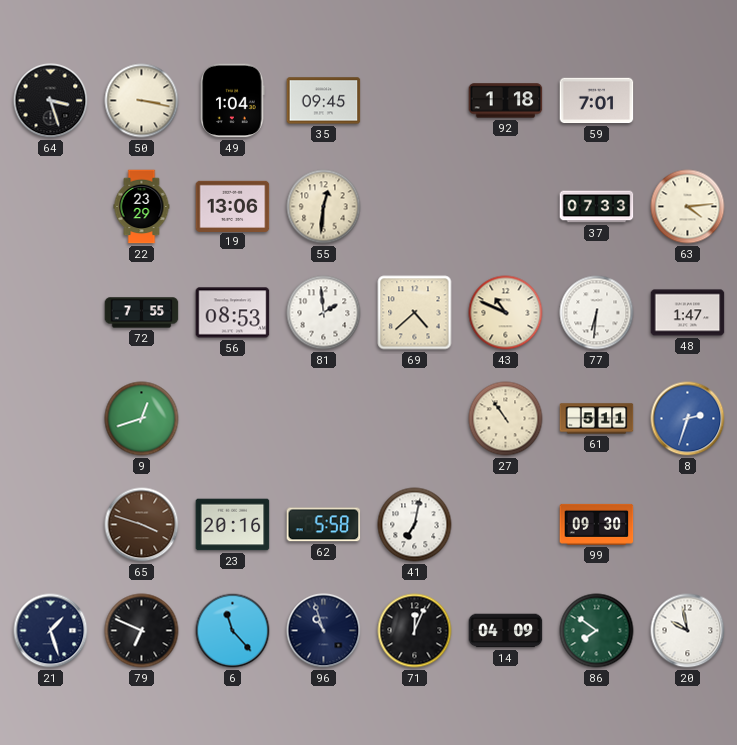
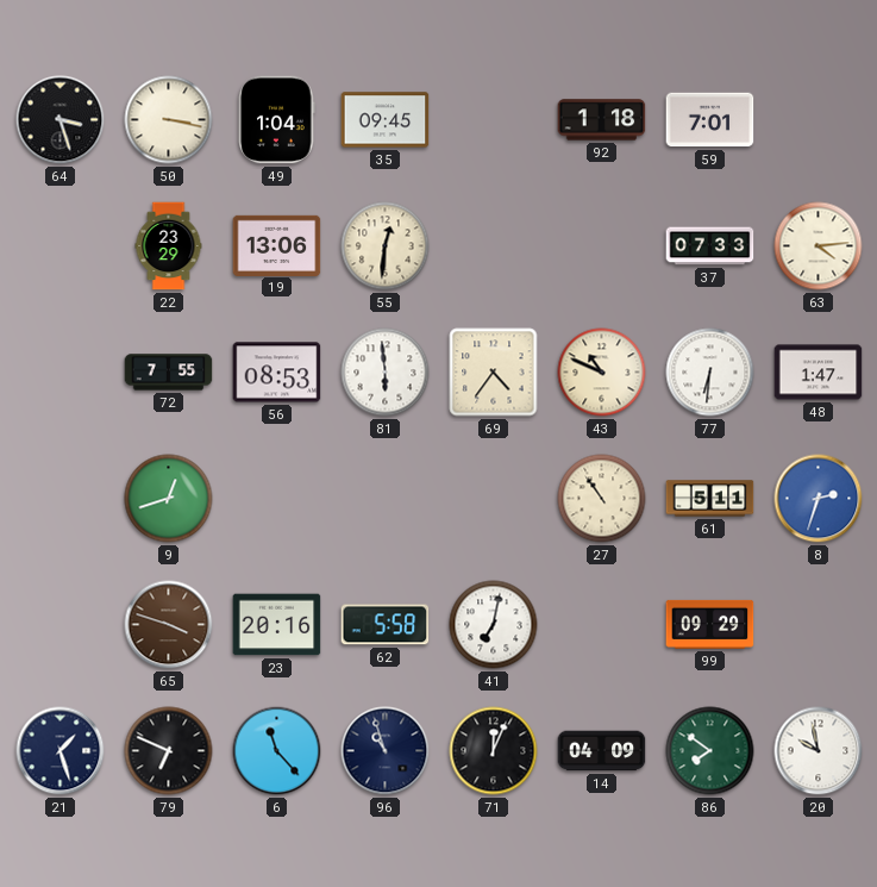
81: 1:59 -> 5:59 (386, 373)
69: 4:38 -> 4:36 (494, 373)
99: 09:30 -> 09:29 (710, 624)
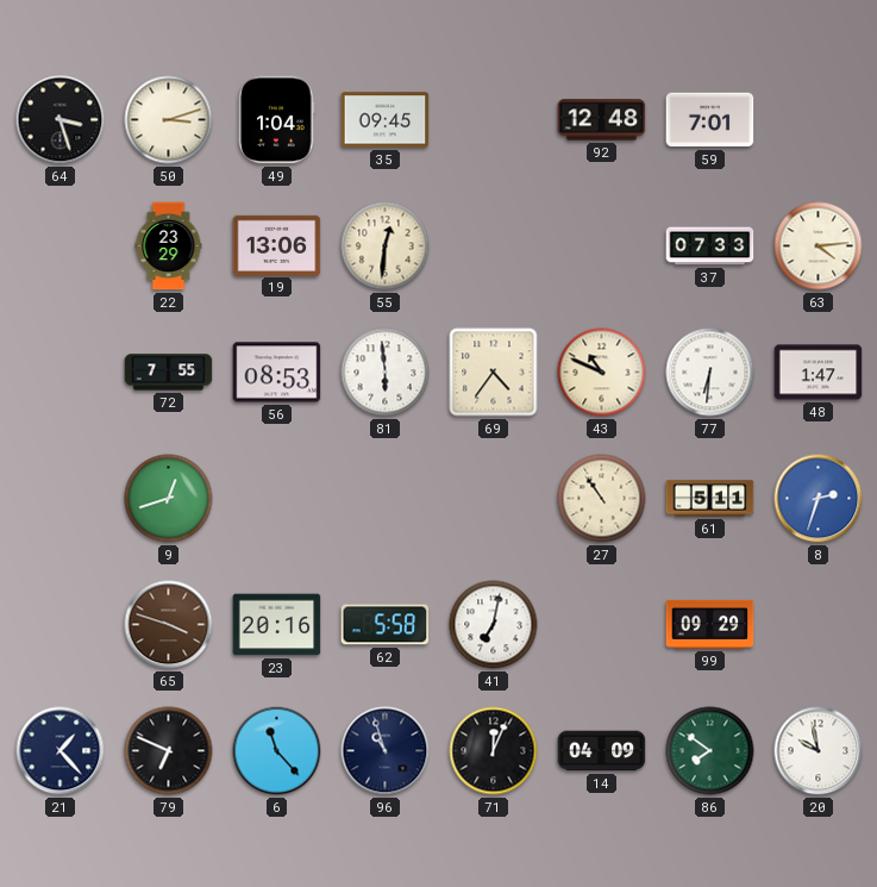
50: 3:17 -> 3:12 (169, 120)
92: 1:18 -> 12:48 (602, 120)
21: 1:27 -> 1:23 (61, 751)
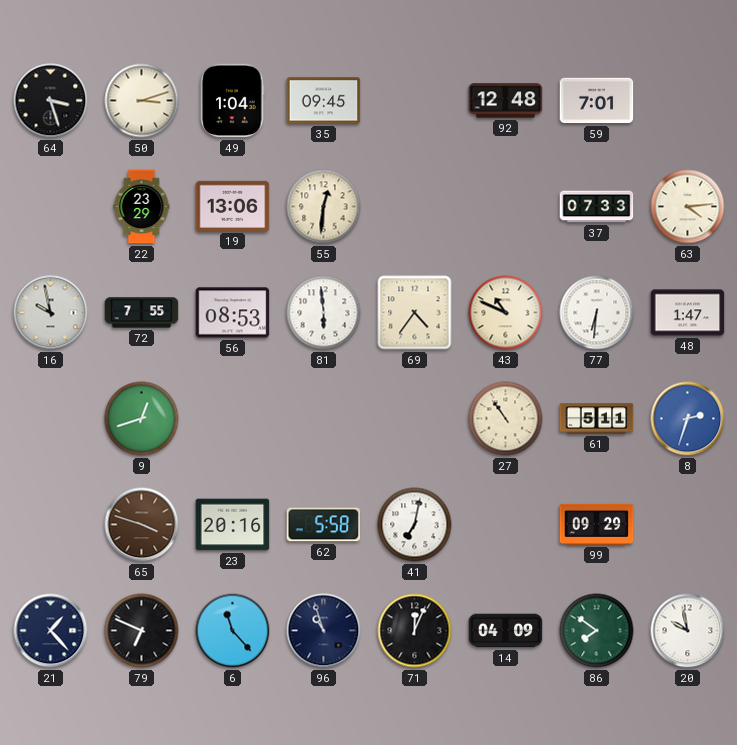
16: none -> 9:58 (51, 313)
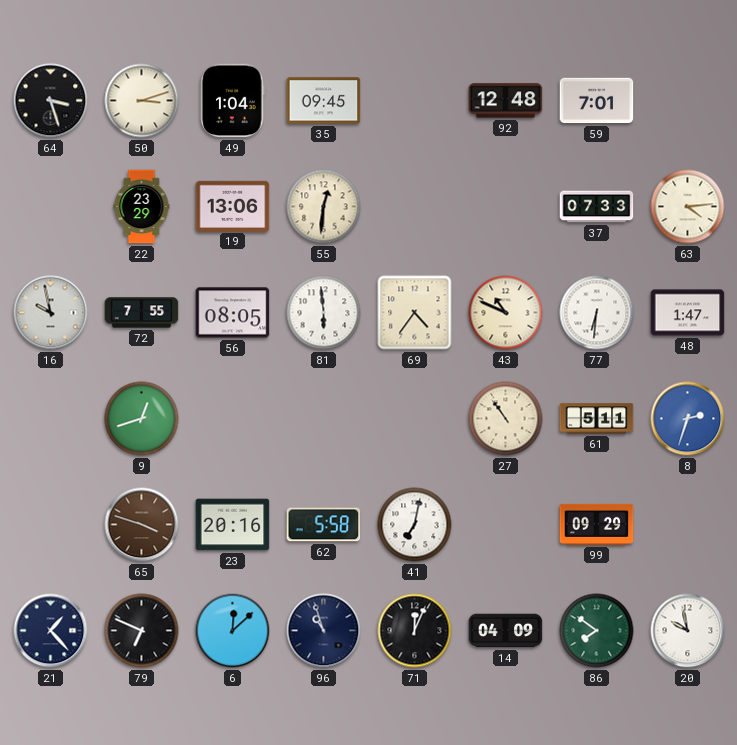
56: 08:53 -> 08:05 (233, 313)
6: 11:23 -> 12:08 (233, 631)
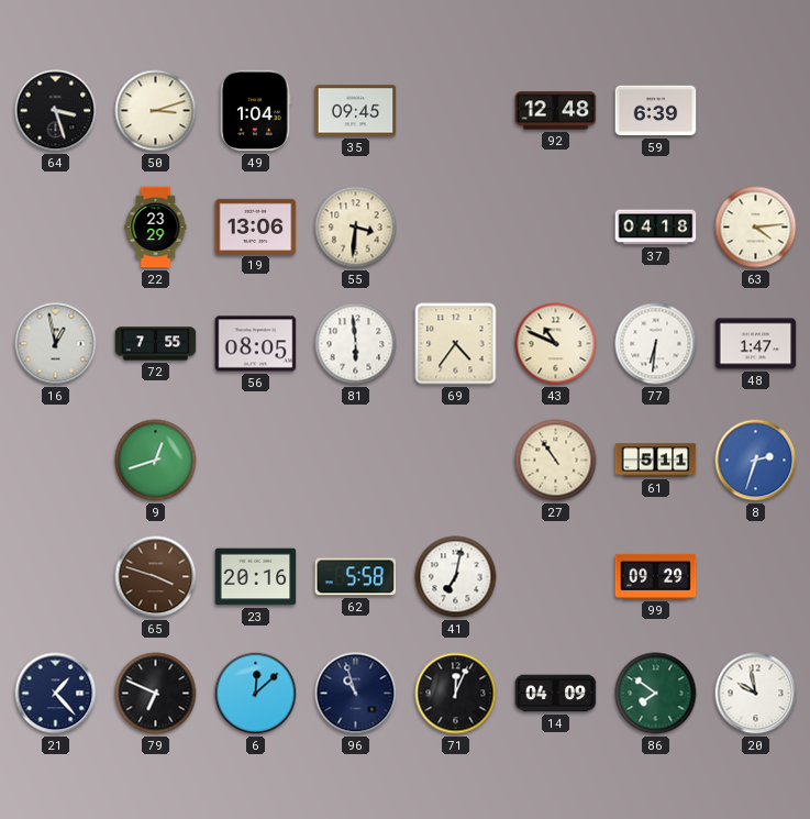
59: 7:01 -> 6:39 (656, 111)
55: 12:31 -> 3:31 (356, 228)
37: 07:33 -> 04:18 (656, 228)
16: 9:58 -> 12:58 (56, 344)
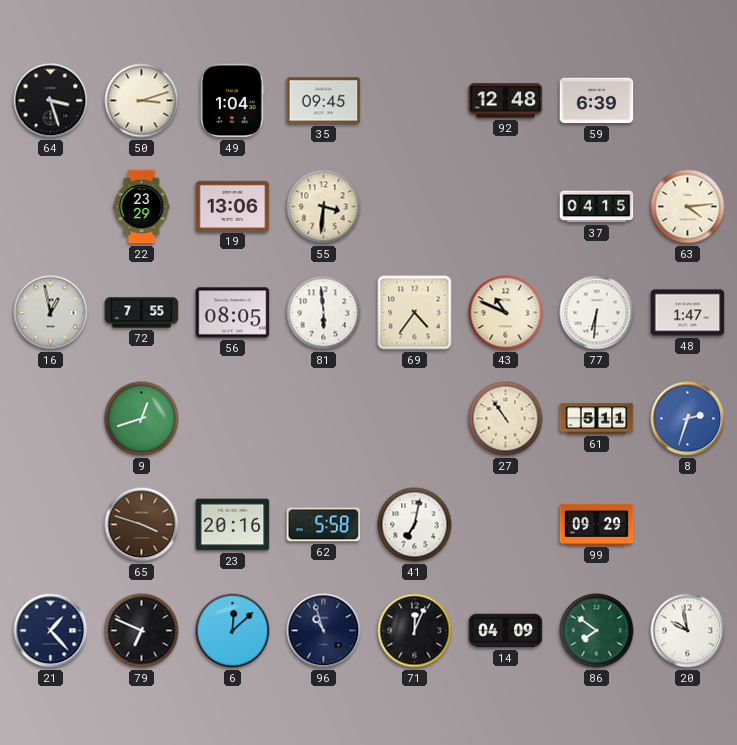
37: 04:18 -> 04:15 (597, 207)
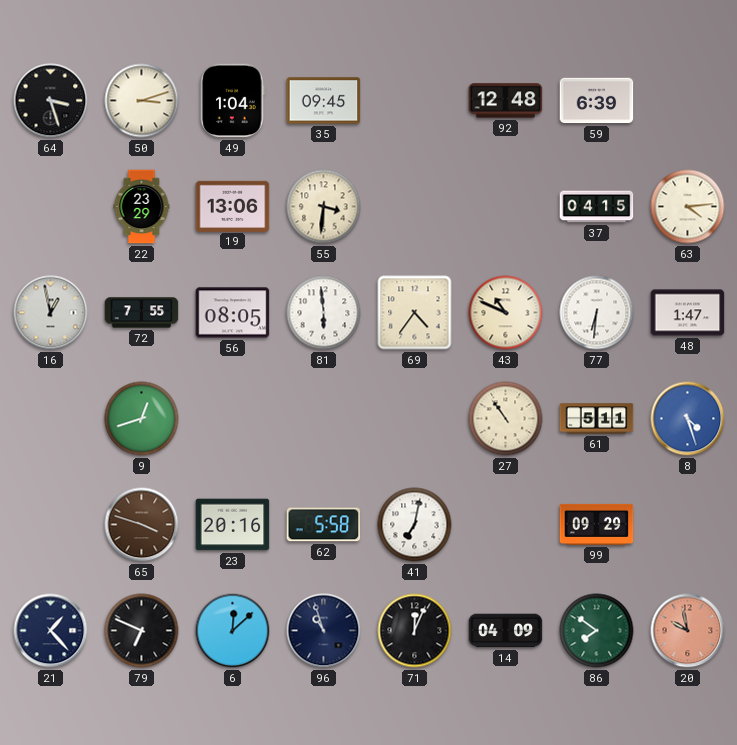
8: 2:33 -> 4:27 (688, 419)
20 dial: white -> salmon (688, 631)
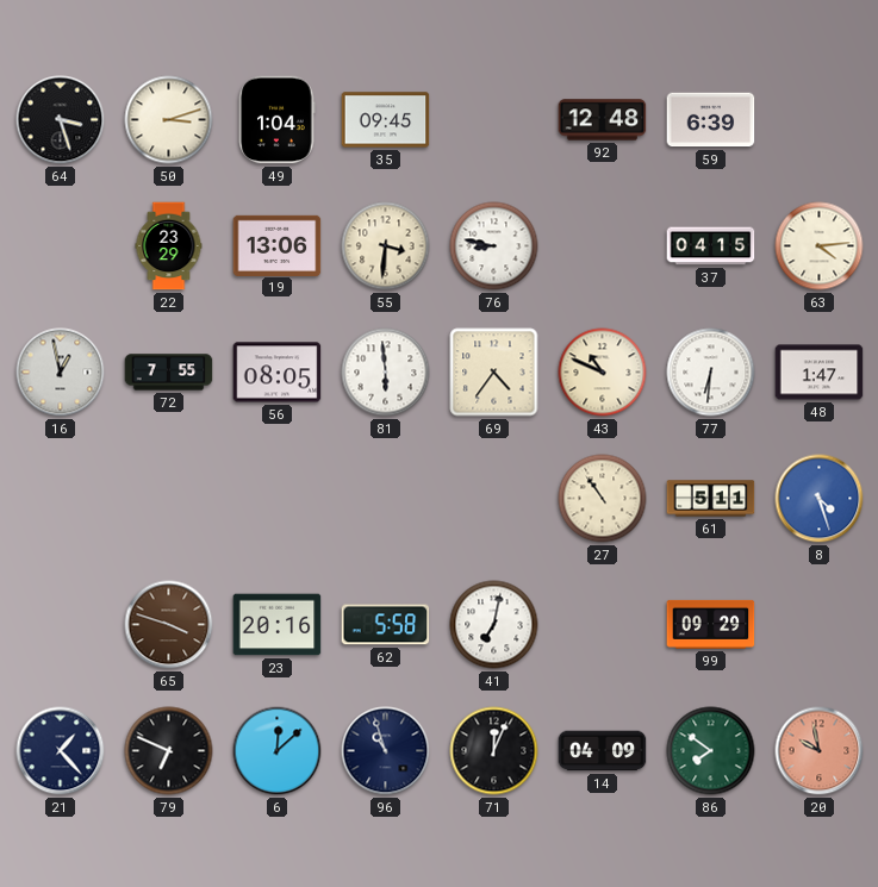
76: none -> 8:47 (494, 246)
9: 12:42 -> none (142, 419)
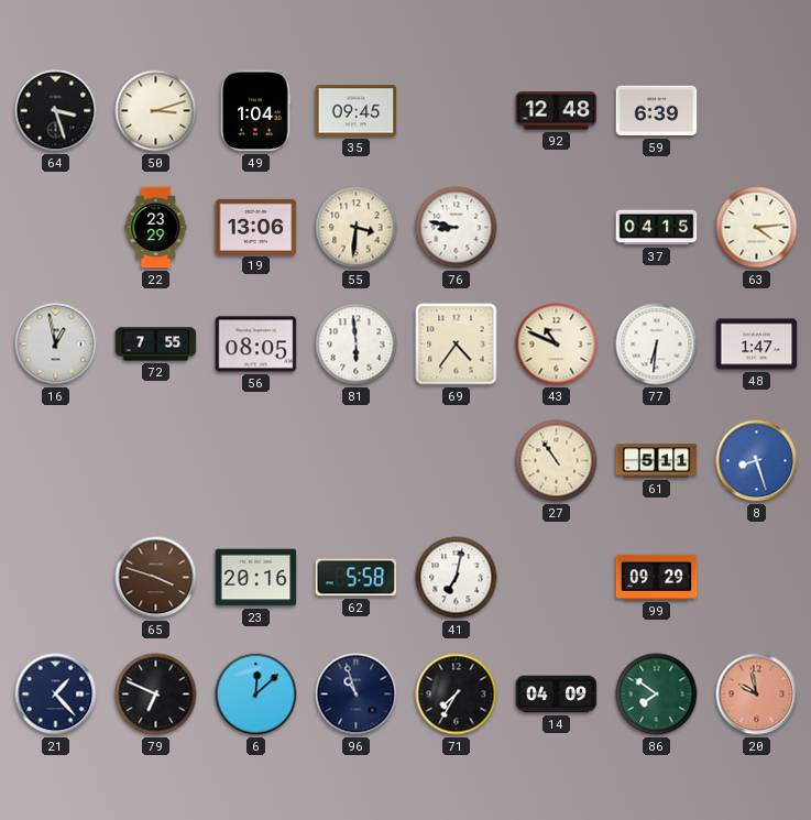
8: 4:27 -> 8:27 (757, 461)
71: 12:04 -> 7:35 (457, 695)
